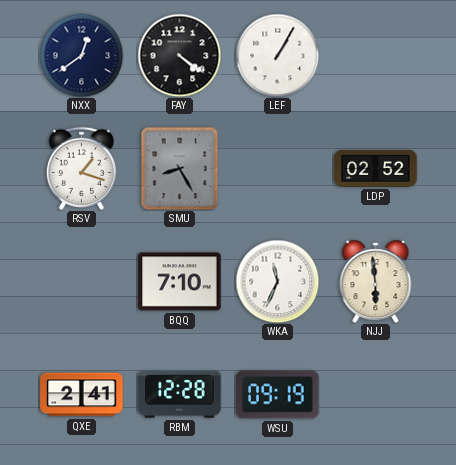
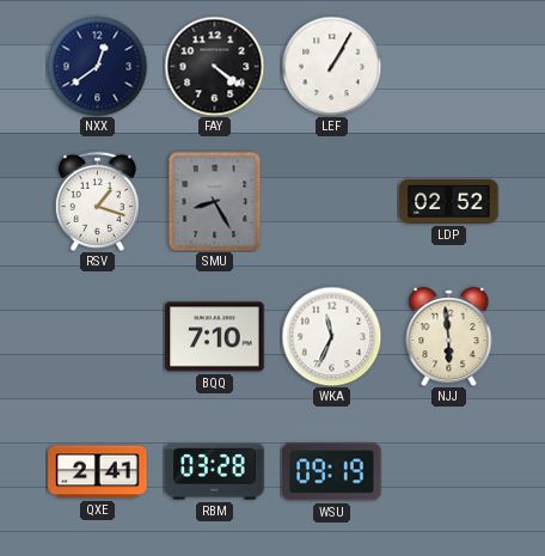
RBM: 12:28 -> 03:28 (215, 472)
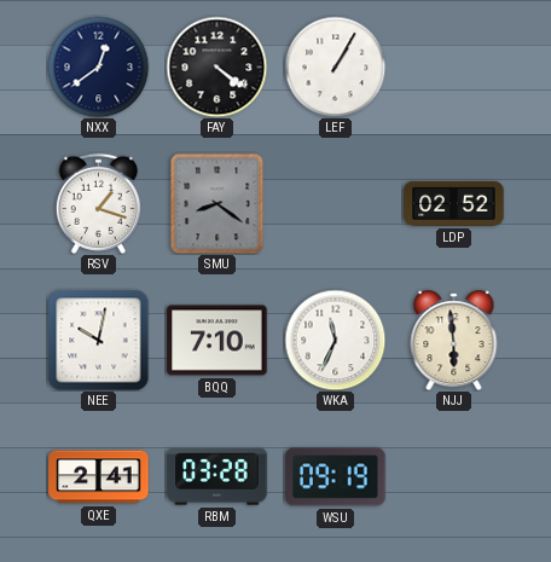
SMU: 8:25 -> 8:21 (217, 203)
NEE: none -> 10:02 (98, 340)
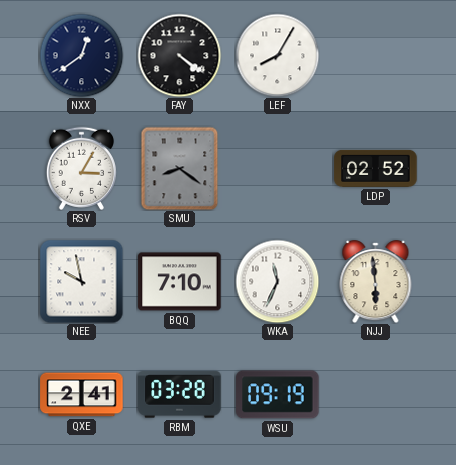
LEF: 1:05 -> 8:05 (277, 55)
RSV: 1:18 -> 3:05 (81, 168)
NEE: 10:02 -> 9:58 (81, 281)
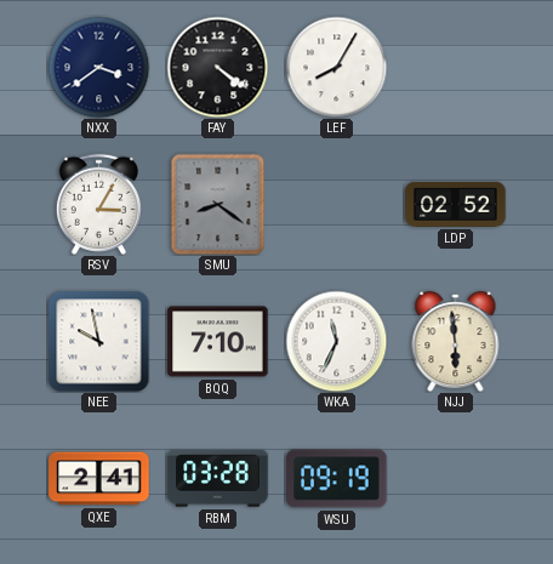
NXX: 12:39 -> 3:39 (98, 67)
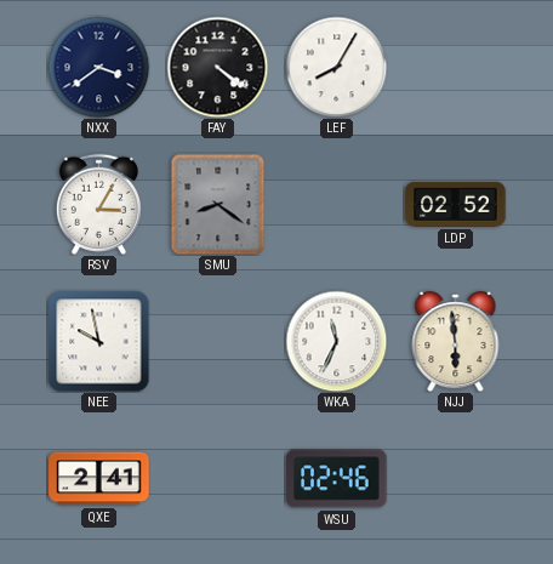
BQQ: 7:10 -> none (218, 342)
RBM: 03:28 -> none (218, 479)
WSU: 09:19 -> 02:46 (337, 479)
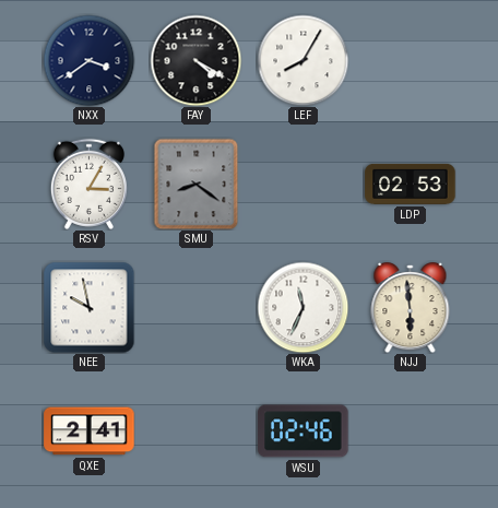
FAY: 4:21 -> 4:20 (195, 60)
LDP: 02:52 -> 02:53 (411, 184)
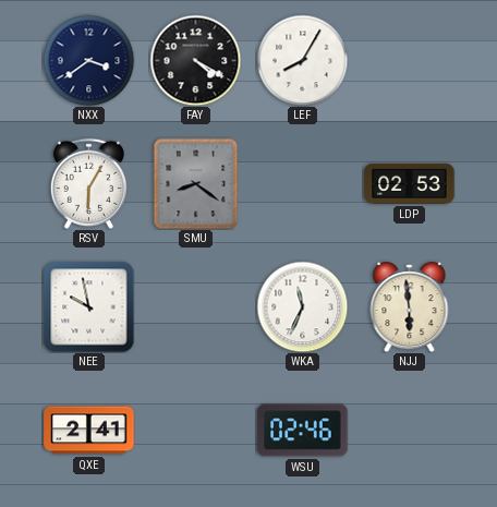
RSV: 3:05 -> 6:05 (88, 183)
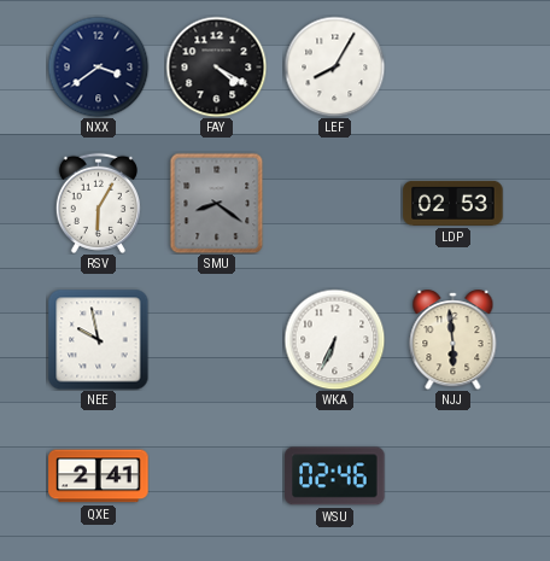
WKA: 11:34 -> 6:34 (334, 339)
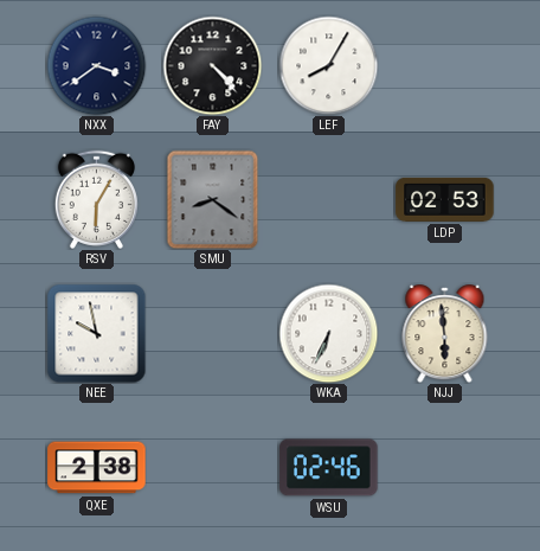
FAY: 4:20 -> 4:23 (212, 65)
QXE: 2:41 -> 2:38 (97, 468)
